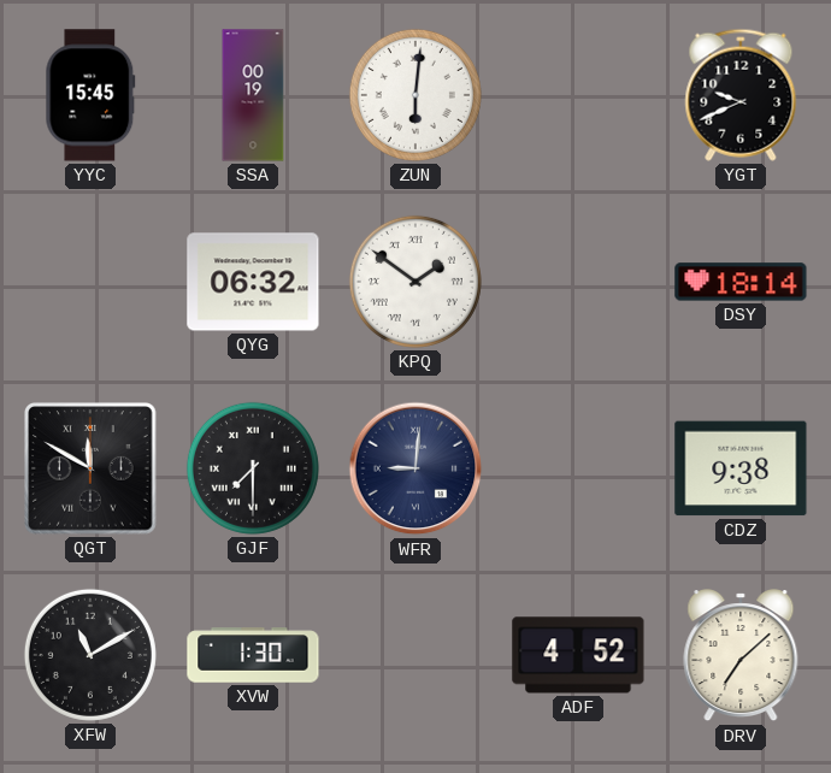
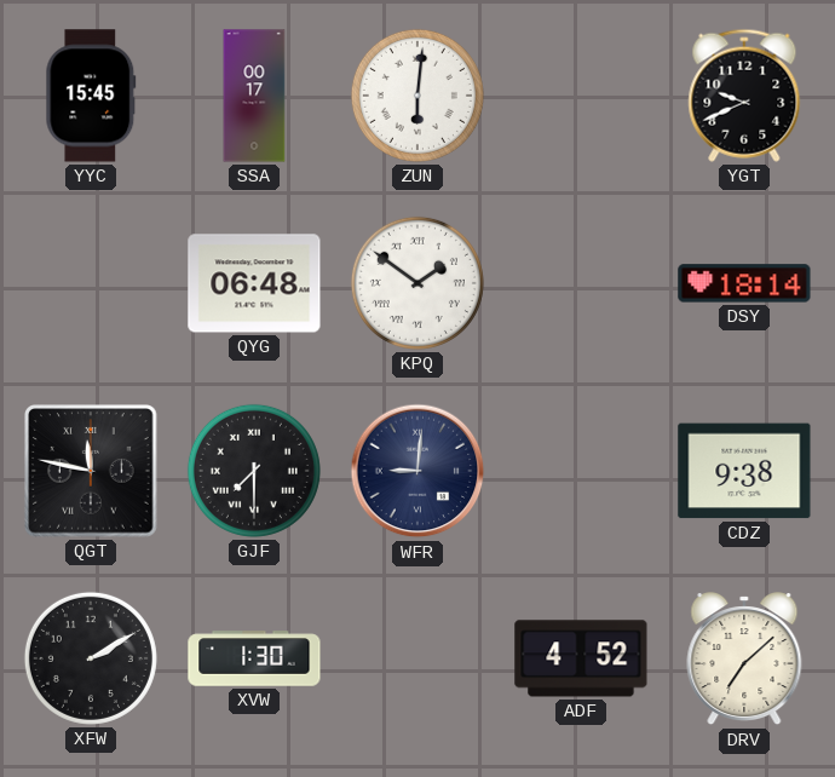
SSA: 00:19 -> 00:17 (254, 96)
QYG: 06:32 -> 06:48 (254, 283)
QGT: 11:50 -> 11:47 (91, 471)
XFW: 11:10 -> 2:10 (91, 658)
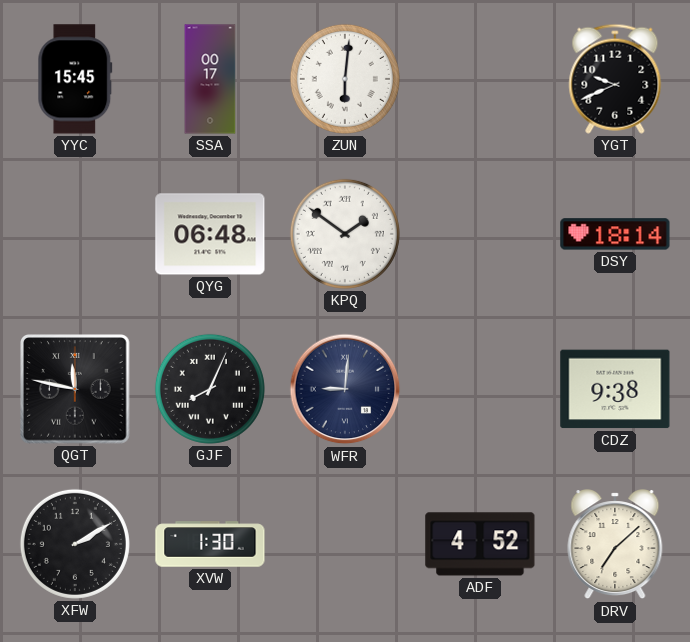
GJF: 7:30 -> 8:04 (210, 389)
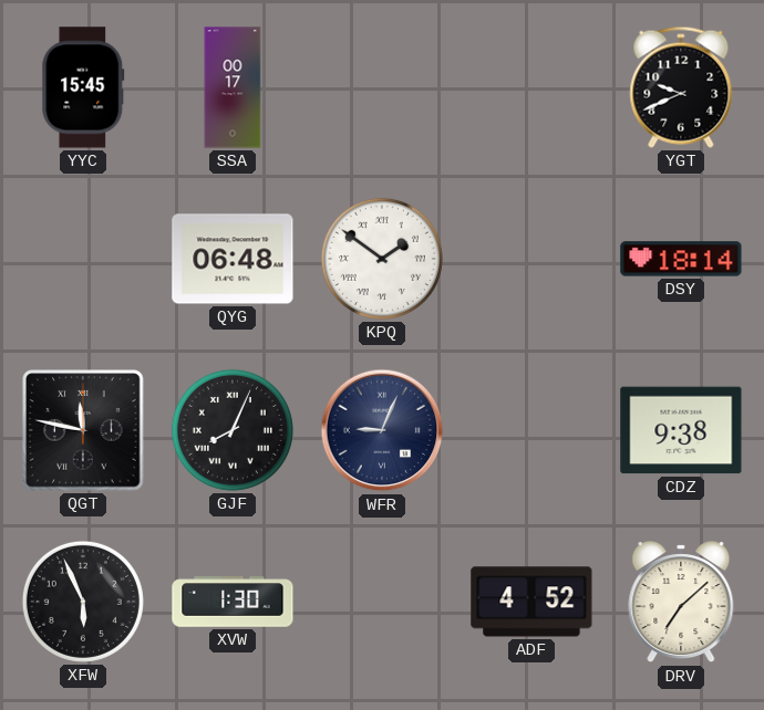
ZUN: 6:01 -> none (345, 79)
WFR: 9:01 -> 9:04 (382, 430)
XFW: 2:10 -> 5:56 (83, 602)
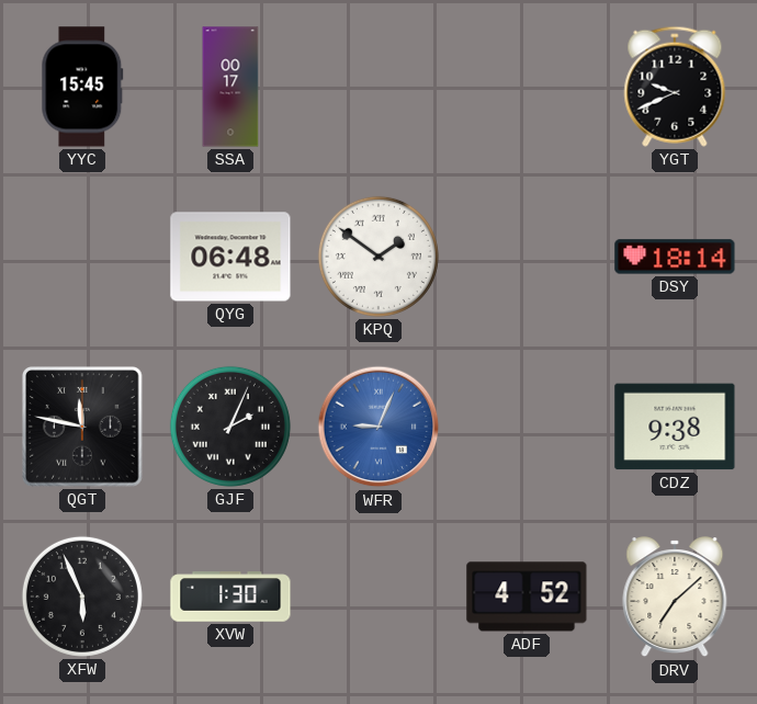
GJF: 8:04 -> 2:04 (230, 427)
WFR dial: navy -> blue (378, 427)
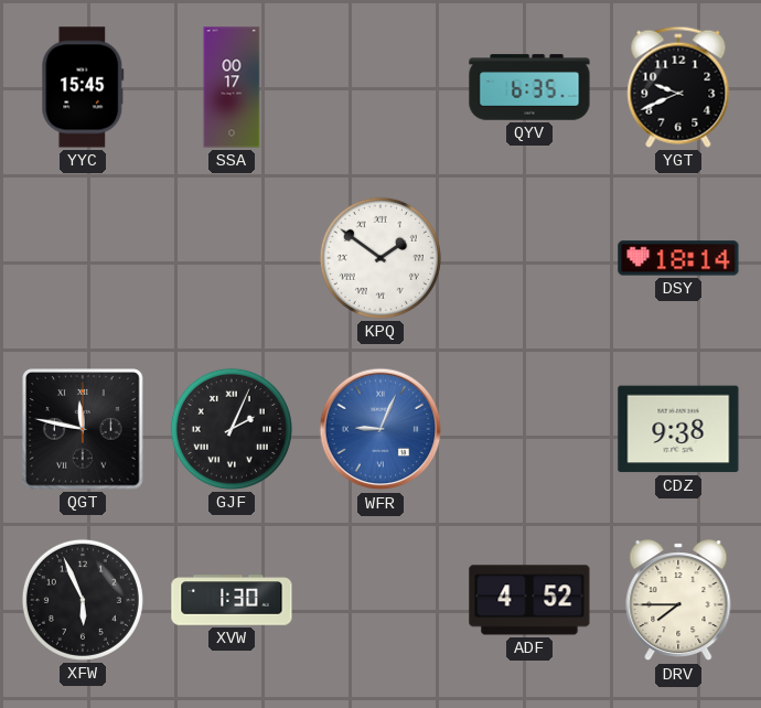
QYV: none -> 6:35 (529, 87)
QYG: 06:48 -> none (230, 257)
DRV: 7:08 -> 7:45 (678, 601)
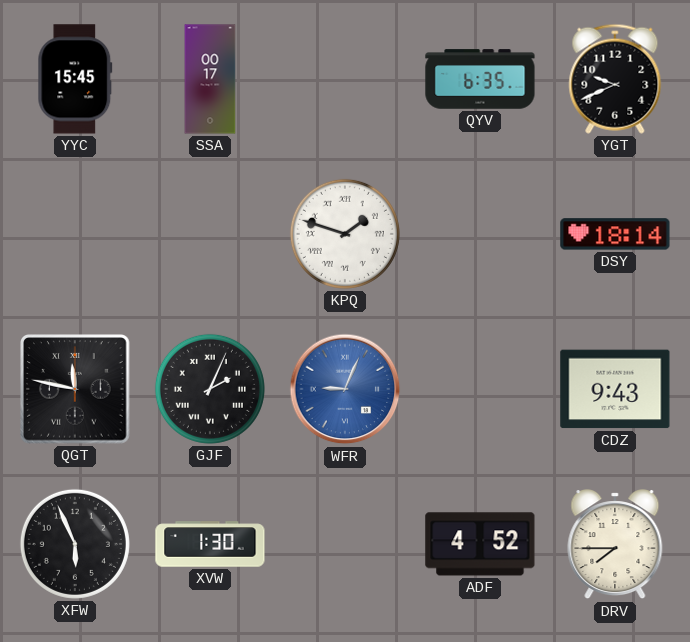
KPQ: 1:51 -> 1:48 (345, 234)
CDZ: 9:38 -> 9:43 (615, 389)
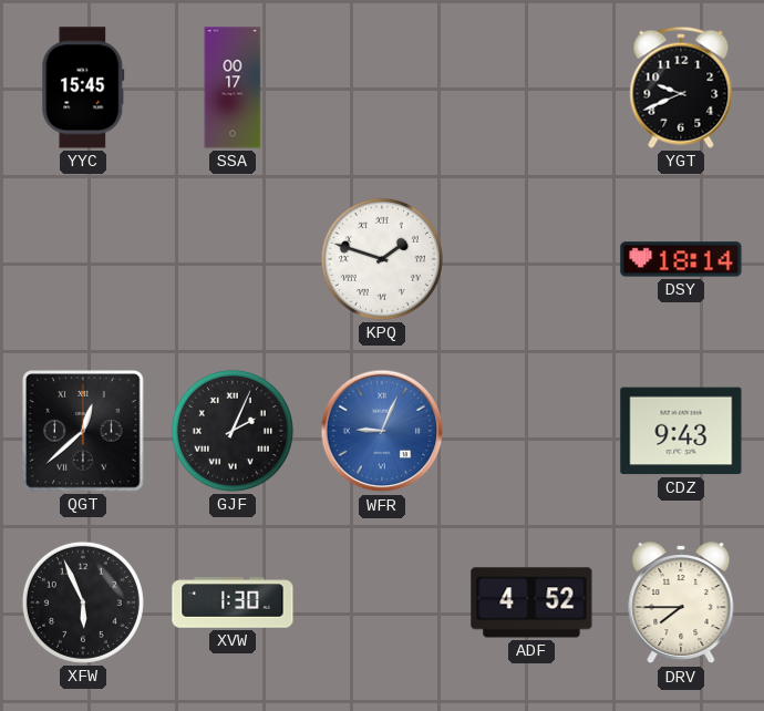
QYV: 6:35 -> none (480, 79)
QGT: 11:47 -> 12:38 (83, 431)
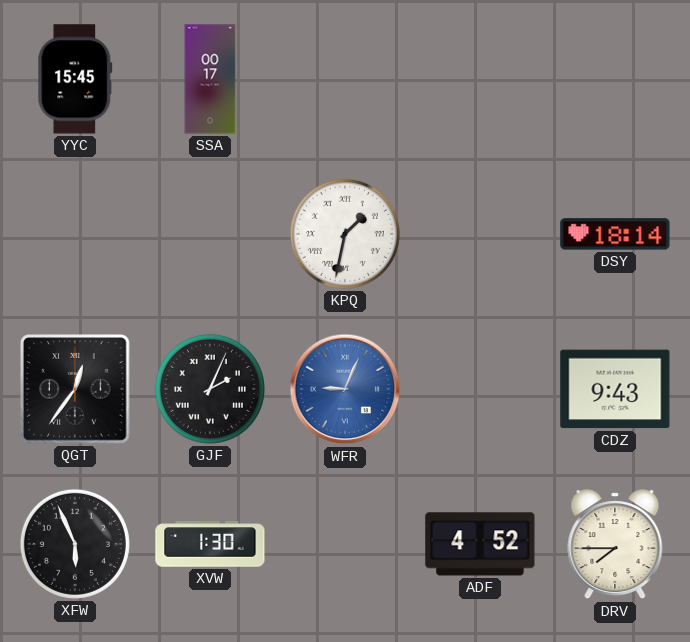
YGT: 9:41 -> none (681, 87)
KPQ: 1:48 -> 1:32 (345, 234)
QGT: 12:38 -> 12:36 (75, 389)
